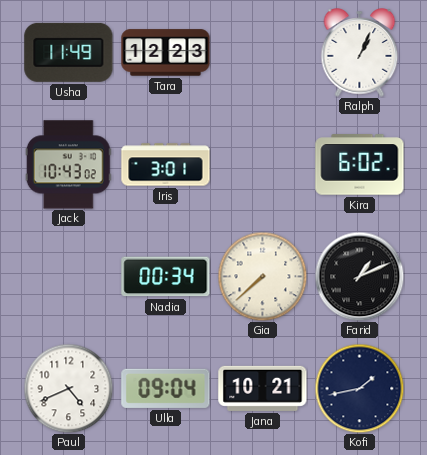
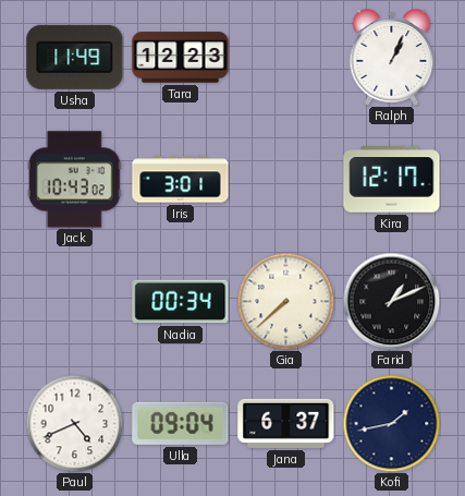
Kira: 6:02 -> 12:17 (392, 180)
Jana: 10:21 -> 6:37 (286, 423)
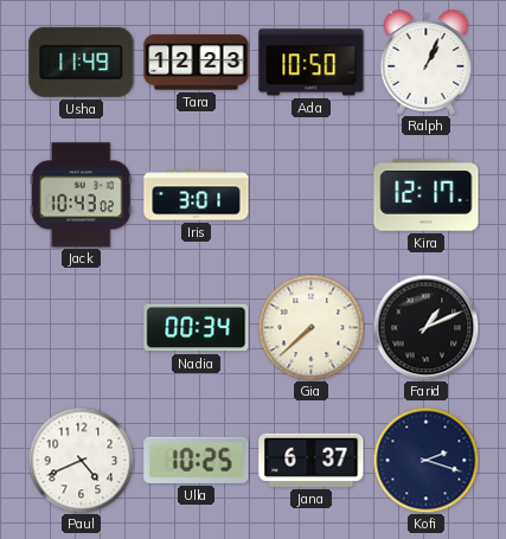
Ada: none -> 10:50 (312, 63)
Ulla: 09:04 -> 10:25 (197, 460)
Kofi: 1:43 -> 2:18 (425, 460)
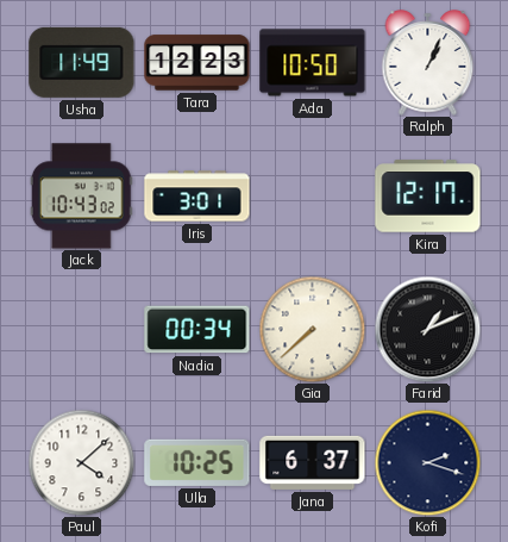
Paul: 4:41 -> 4:08 (81, 462)
